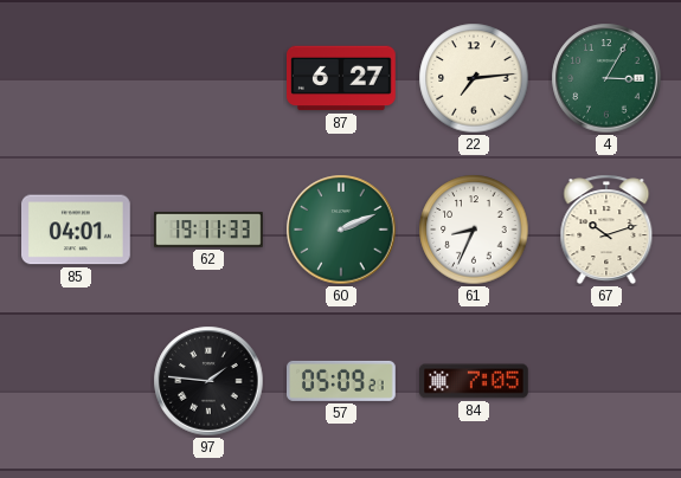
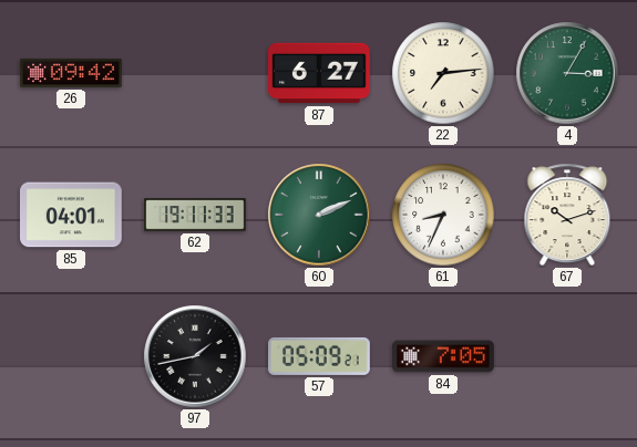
26: none -> 09:42 (72, 73)
97: 1:46 -> 1:43 (195, 356)
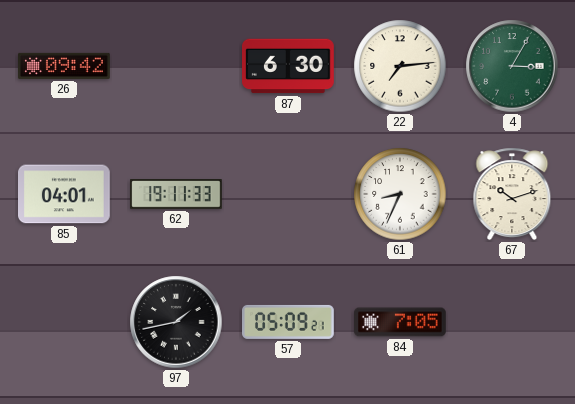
87: 6:27 -> 6:30 (289, 66)
60: 2:11 -> none (319, 215)
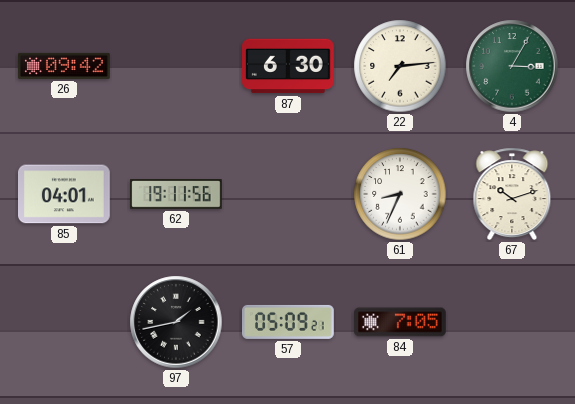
62: 19:11:33 -> 19:11:56 (176, 194)
